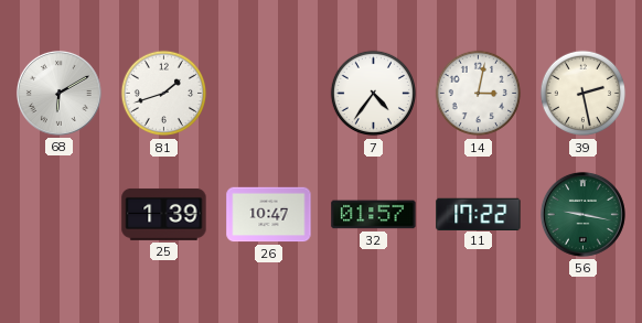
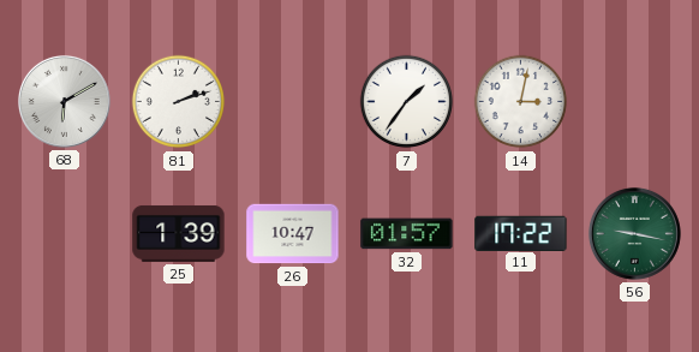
81: 1:42 -> 2:12 (179, 102)
7: 4:36 -> 1:36 (407, 102)
39: 2:28 -> none (584, 94)
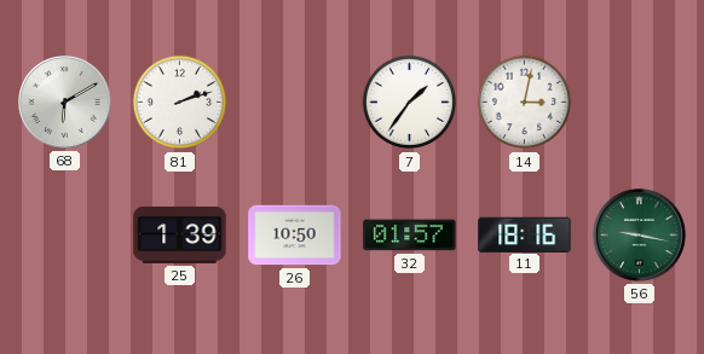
26: 10:47 -> 10:50 (295, 236)
11: 17:22 -> 18:16 (525, 234)
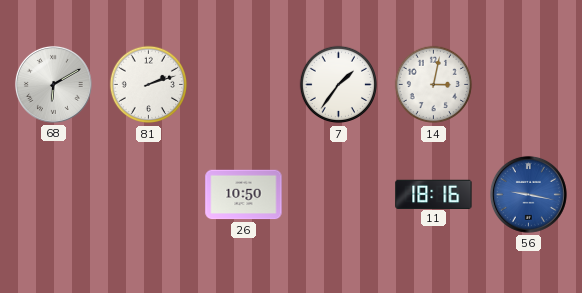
25: 1:39 -> none (180, 234)
32: 01:57 -> none (410, 236)
56 dial: green -> blue (528, 194)
